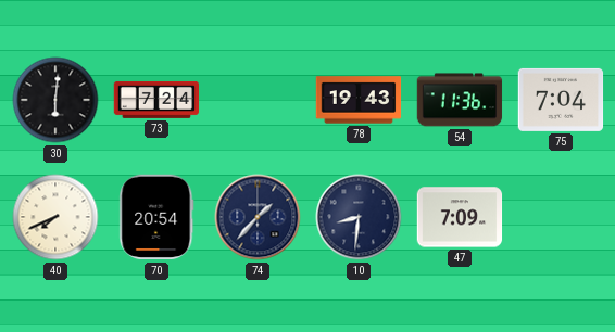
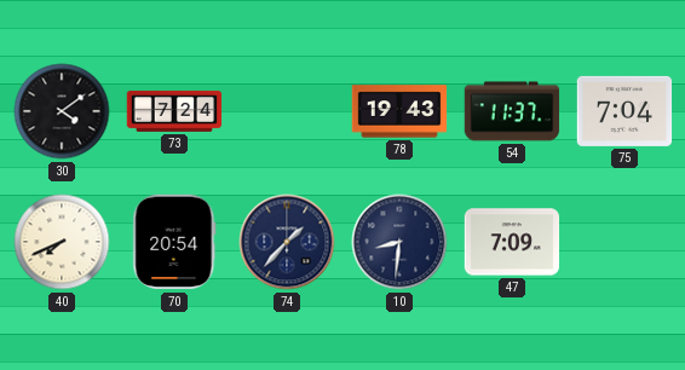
30: 6:01 -> 4:09 (62, 111)
54: 11:36 -> 11:37 (512, 111)
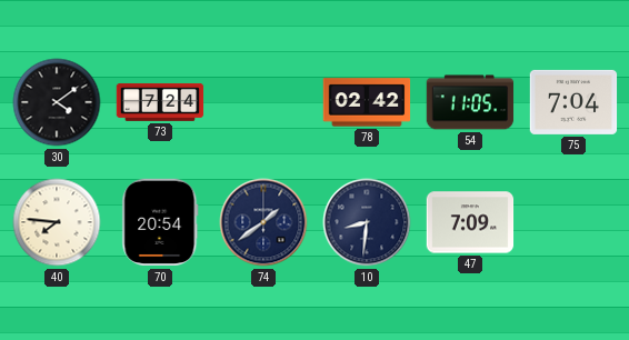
78: 19:43 -> 02:42 (367, 102)
54: 11:37 -> 11:05 (470, 102)
40: 7:41 -> 7:46 (57, 222)
74: 1:37 -> 1:39 (263, 222)
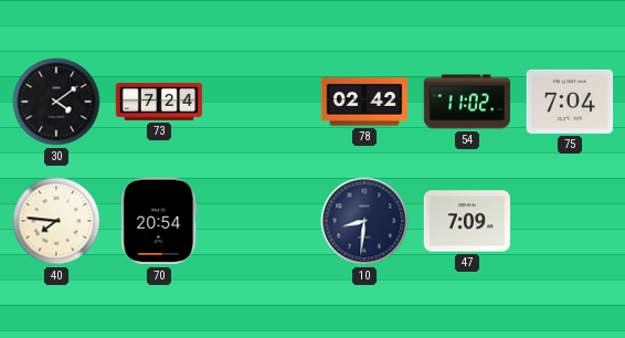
54: 11:05 -> 11:02 (467, 102)
74: 1:39 -> none (263, 222)
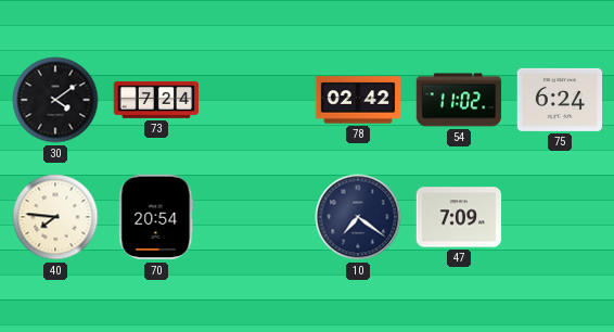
75: 7:04 -> 6:24 (560, 100)
10: 8:31 -> 7:21 (358, 217)
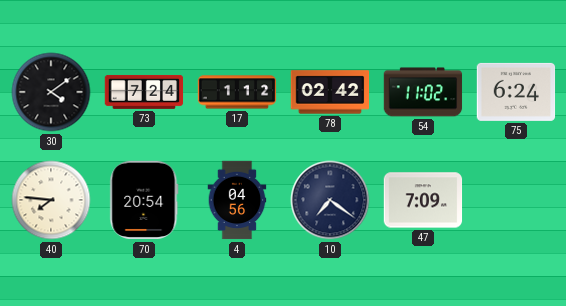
17: none -> 1:12 (237, 92)
4: none -> 04:56 (237, 200)
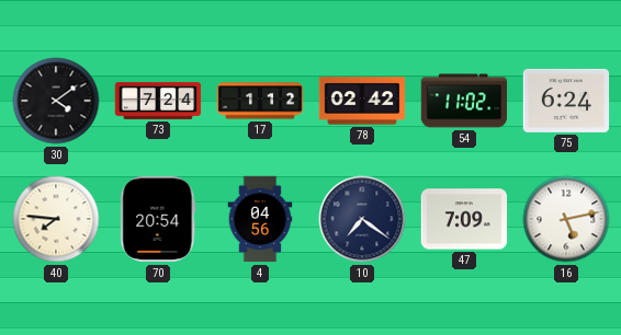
16: none -> 5:13 (566, 219)
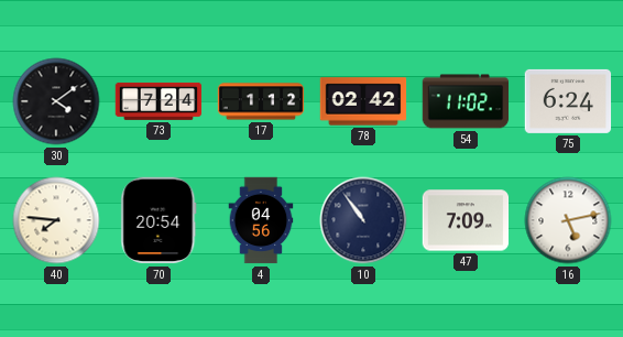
10: 7:21 -> 10:54 (363, 220)
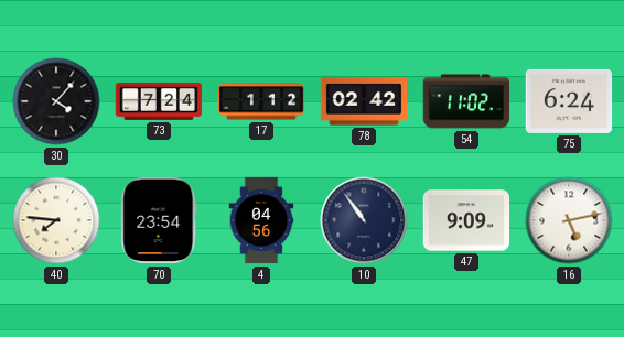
30: 4:09 -> 4:07 (56, 101)
70: 20:54 -> 23:54 (159, 220)
47: 7:09 -> 9:09 (466, 220)
